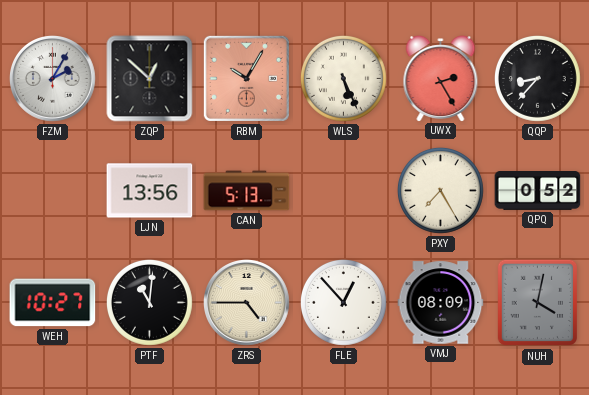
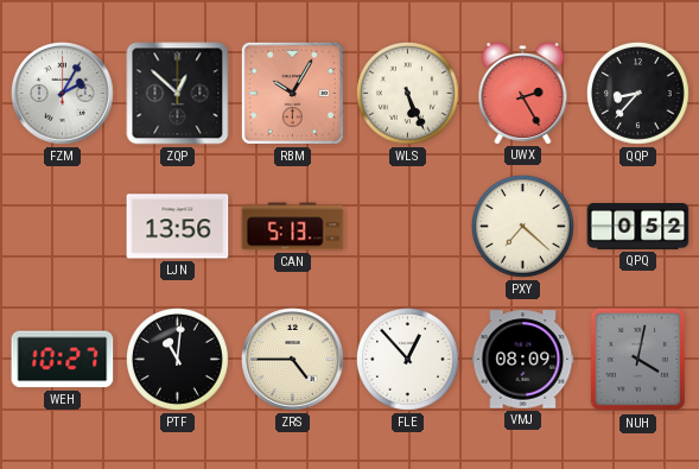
PXY: 7:25 -> 7:22 (522, 226)
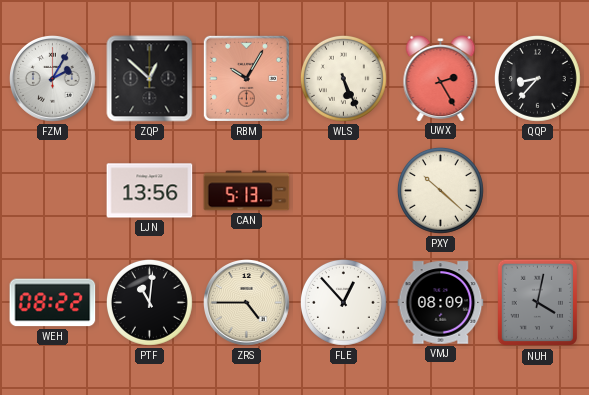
PXY: 7:22 -> 10:22 (440, 190)
QPQ: 0:52 -> none (638, 227)
WEH: 10:27 -> 08:22 (53, 303)
